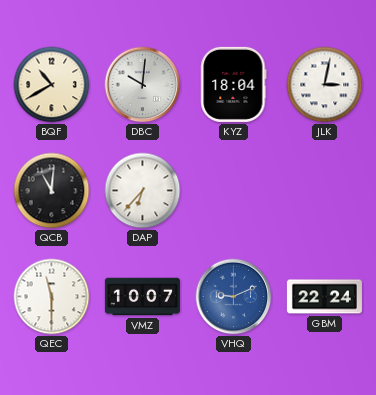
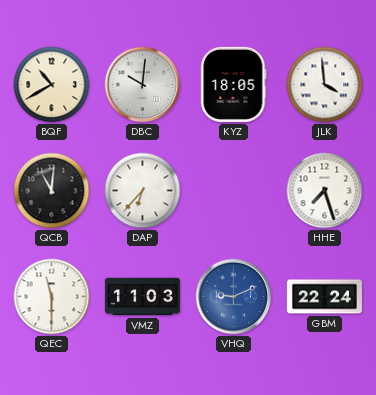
KYZ: 18:04 -> 18:05 (234, 84)
JLK: 3:02 -> 3:59 (325, 85)
HHE: none -> 7:27 (325, 191)
VMZ: 10:07 -> 11:03 (142, 297)
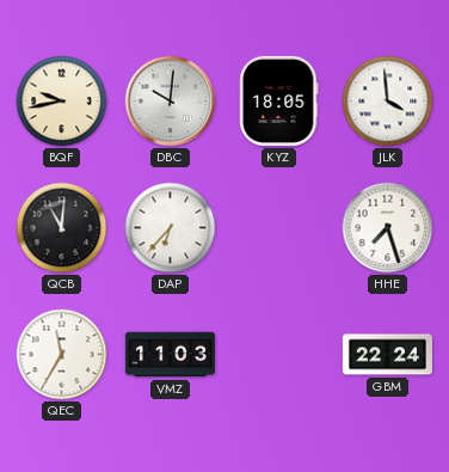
BQF: 10:40 -> 9:43 (62, 102)
QEC: 11:30 -> 11:35 (62, 355)
VHQ: 9:11 -> none (234, 297)
